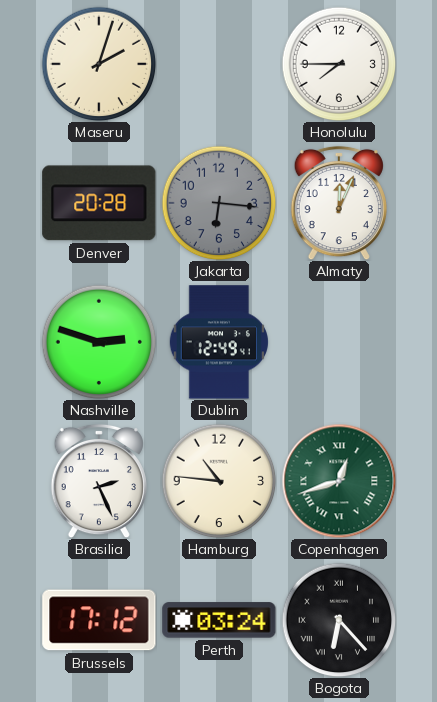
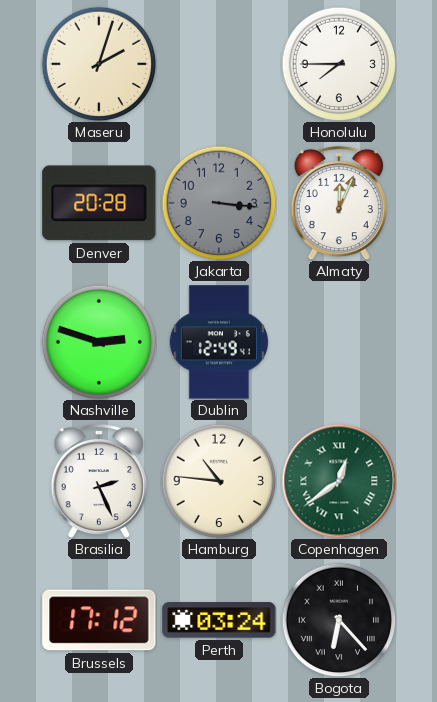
Jakarta: 6:16 -> 3:16 (219, 203)
Copenhagen: 12:42 -> 12:39 (339, 481)
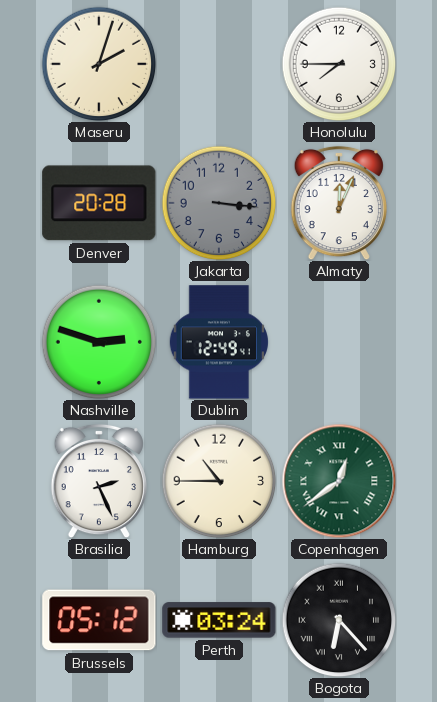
Hamburg: 10:46 -> 10:45 (219, 481)
Brussels: 17:12 -> 05:12 (99, 620)
